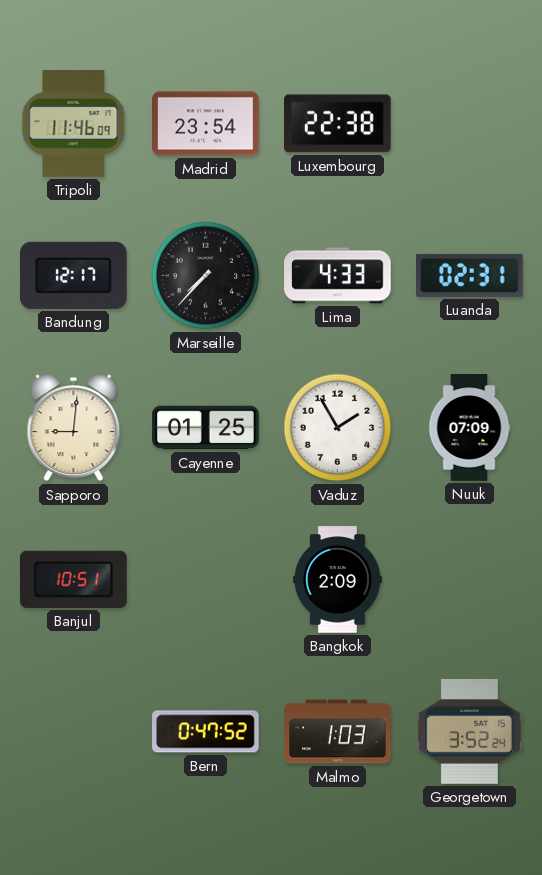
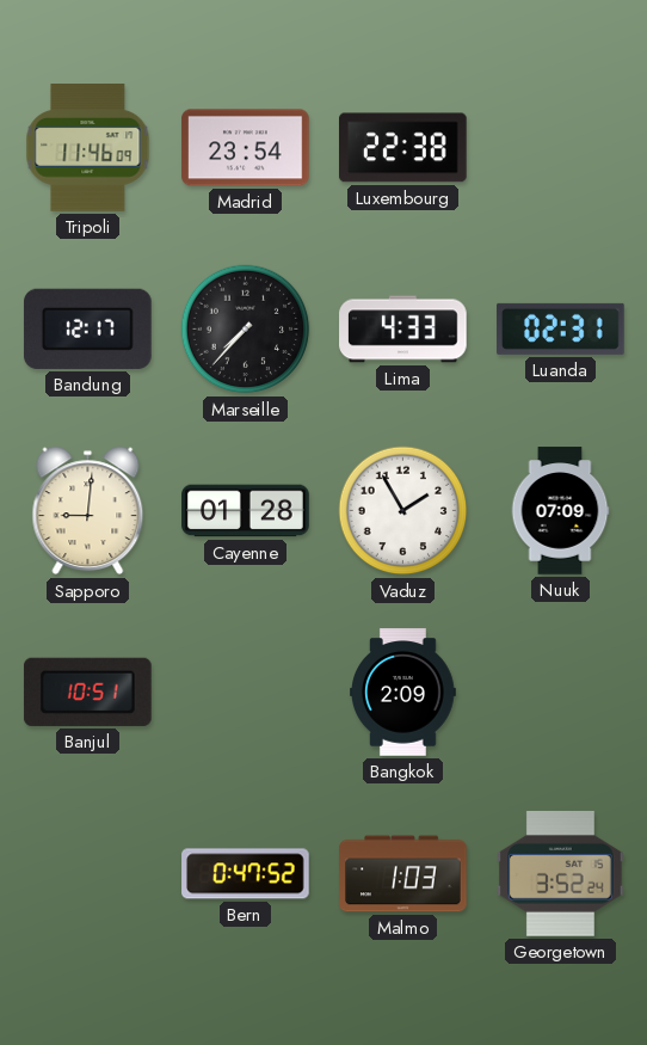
Cayenne: 01:25 -> 01:28 (246, 511)
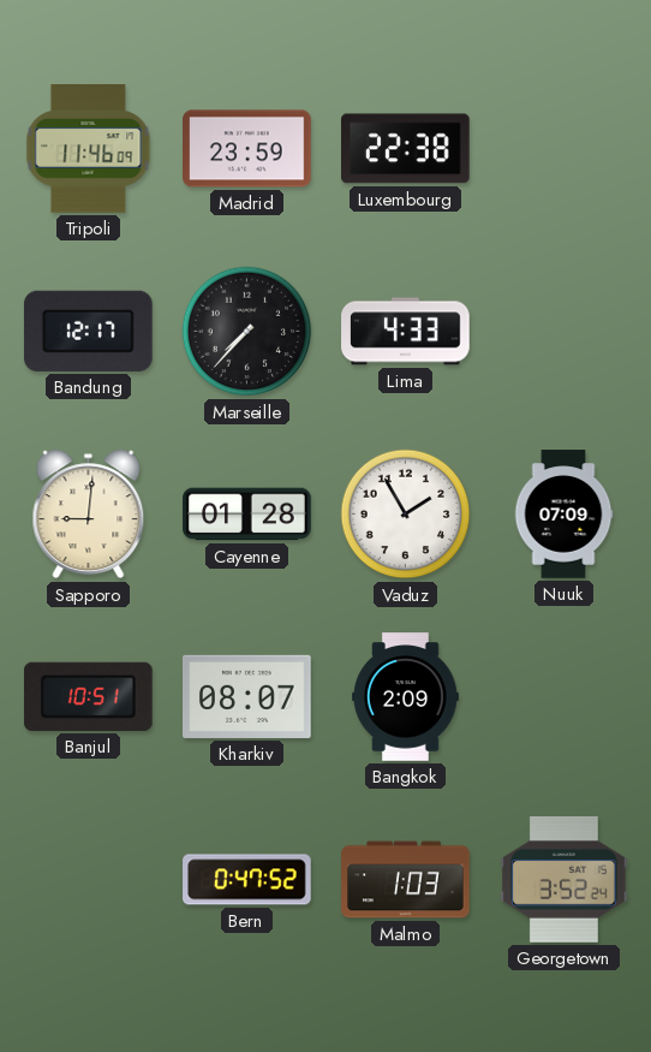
Madrid: 23:54 -> 23:59 (247, 149)
Luanda: 02:31 -> none (561, 328)
Kharkiv: none -> 08:07 (247, 696)
